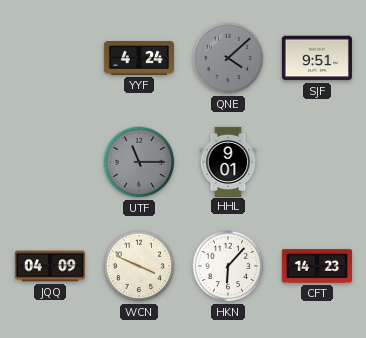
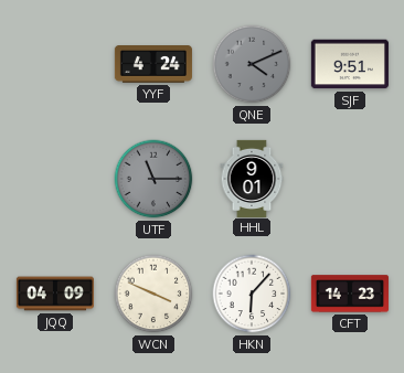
QNE: 4:08 -> 4:11 (252, 64)
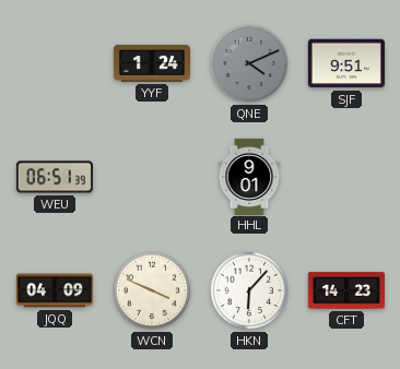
YYF: 4:24 -> 1:24 (152, 64)
WEU: none -> 06:51 (55, 177)
UTF: 11:15 -> none (153, 179)
